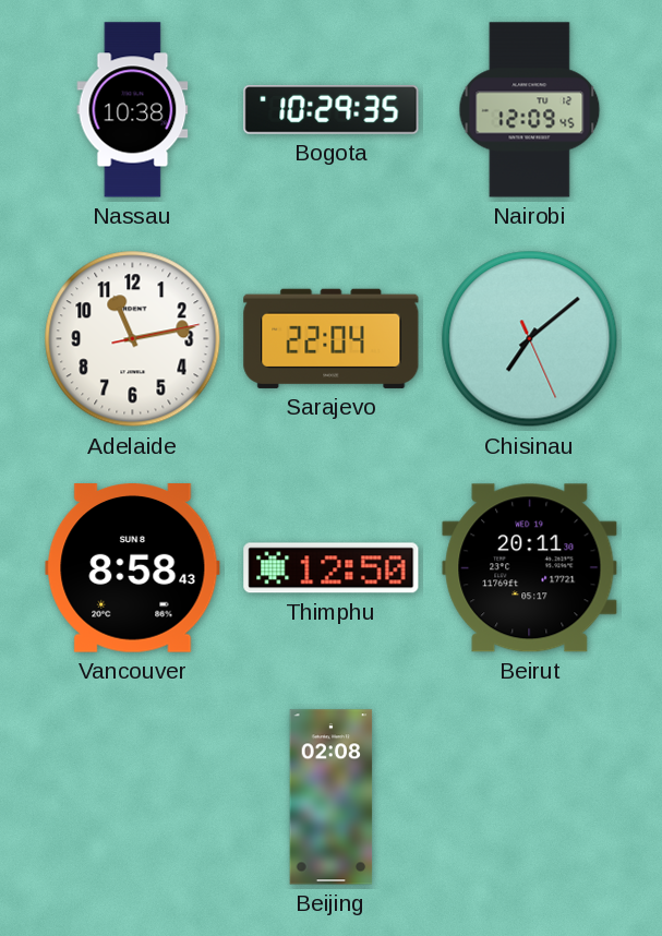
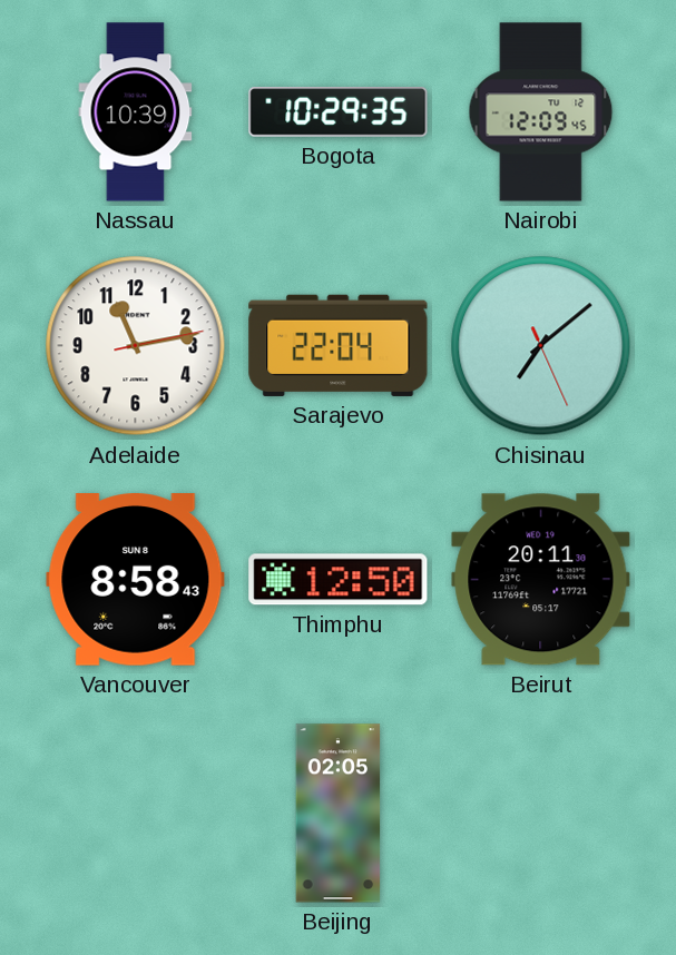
Nassau: 10:38 -> 10:39 (136, 112)
Beijing: 02:08 -> 02:05 (339, 814)
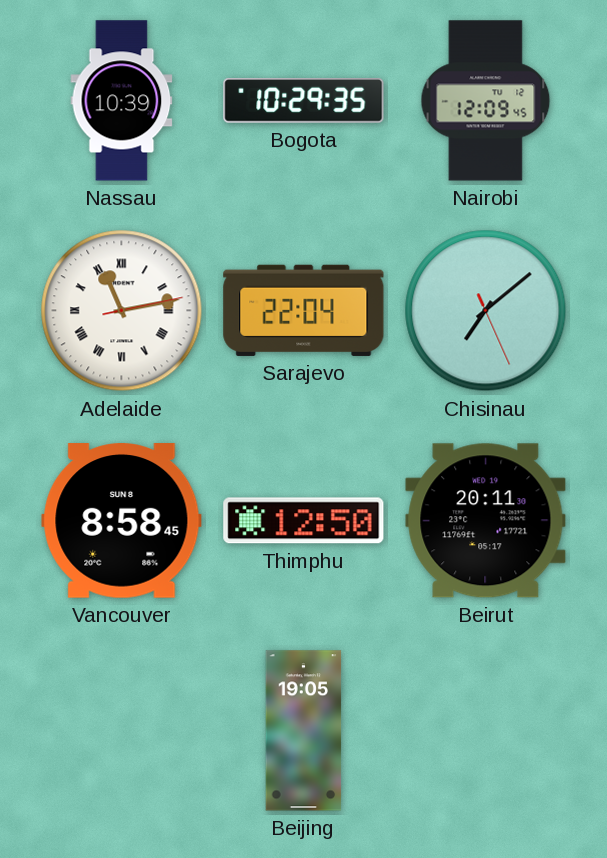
Adelaide numerals: Arabic -> Roman (122, 311)
Vancouver: 8:58:43 -> 8:58:45 (122, 521)
Beijing: 02:05 -> 19:05 (304, 731)
